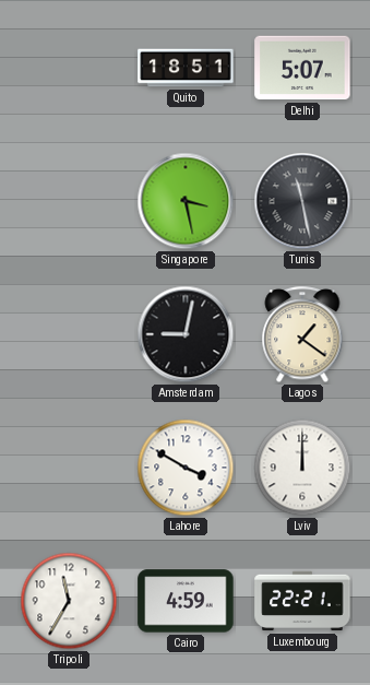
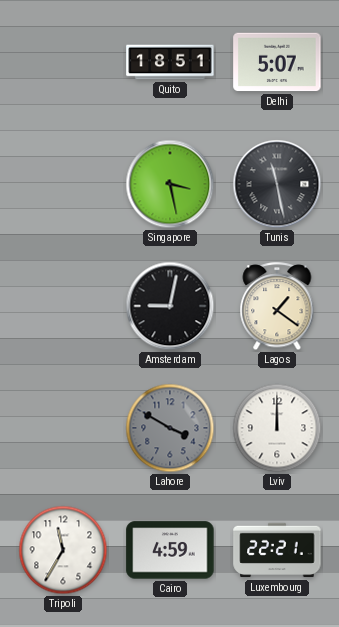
Lahore dial: white -> grey (170, 428)
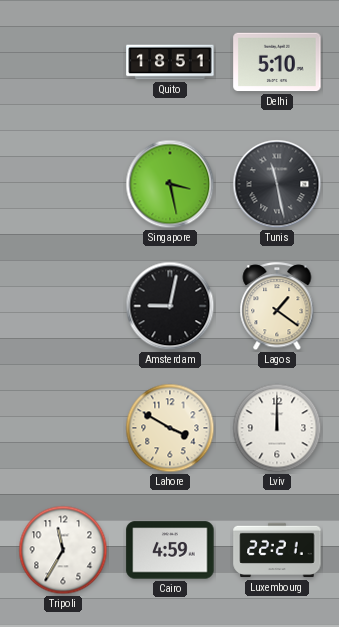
Delhi: 5:07 -> 5:10 (277, 62)
Lahore dial: grey -> cream (170, 428)
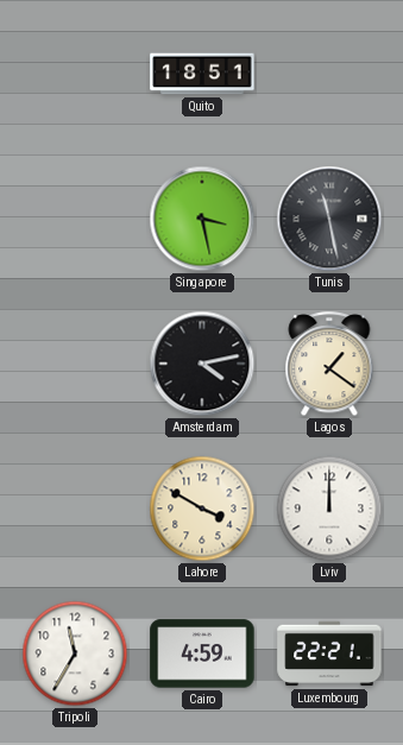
Delhi: 5:10 -> none (277, 62)
Amsterdam: 9:02 -> 4:13 (202, 364)
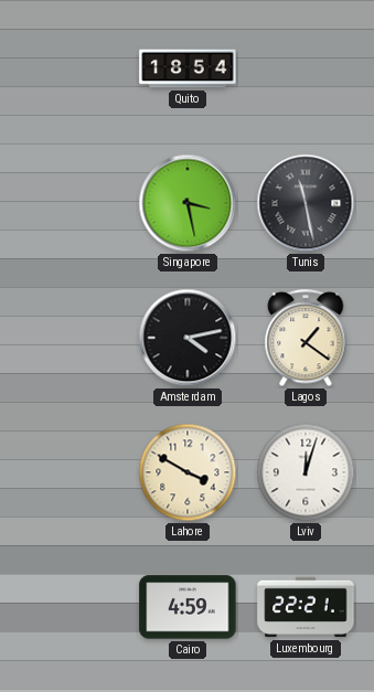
Quito: 18:51 -> 18:54 (188, 68)
Lviv: 12:00 -> 12:03 (306, 472)
Tripoli: 11:35 -> none (75, 654)
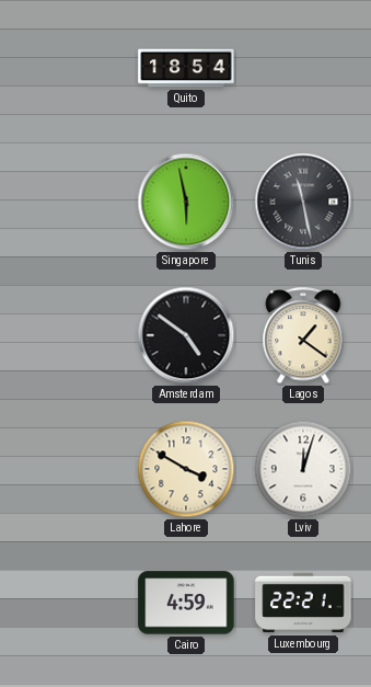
Singapore: 3:28 -> 5:58 (186, 202)
Amsterdam: 4:13 -> 4:51 (186, 335)
